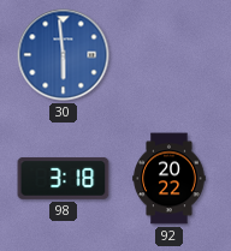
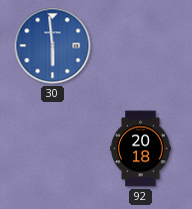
98: 3:18 -> none (64, 178)
92: 20:22 -> 20:18 (141, 149)
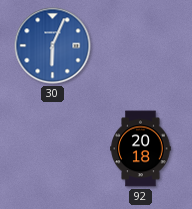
30: 5:59 -> 6:04 (53, 46)
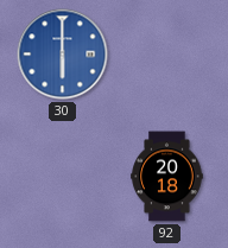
30: 6:04 -> 6:00 (63, 55)
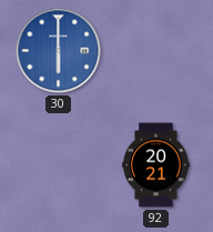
92: 20:18 -> 20:21 (156, 165)
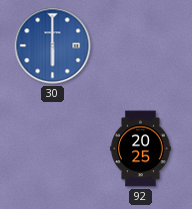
92: 20:21 -> 20:25 (141, 149)
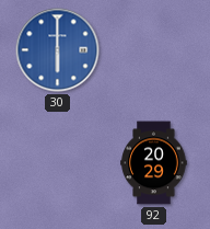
92: 20:25 -> 20:29 (154, 163)
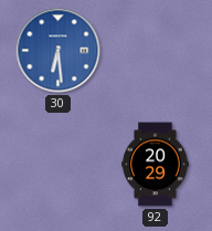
30: 6:00 -> 6:29 (59, 51)
